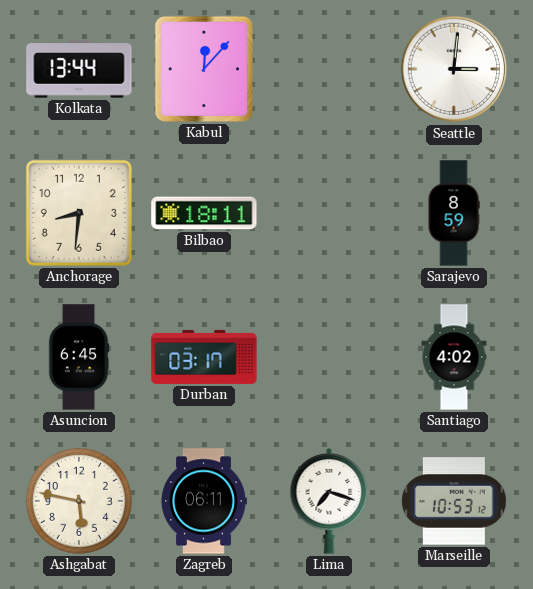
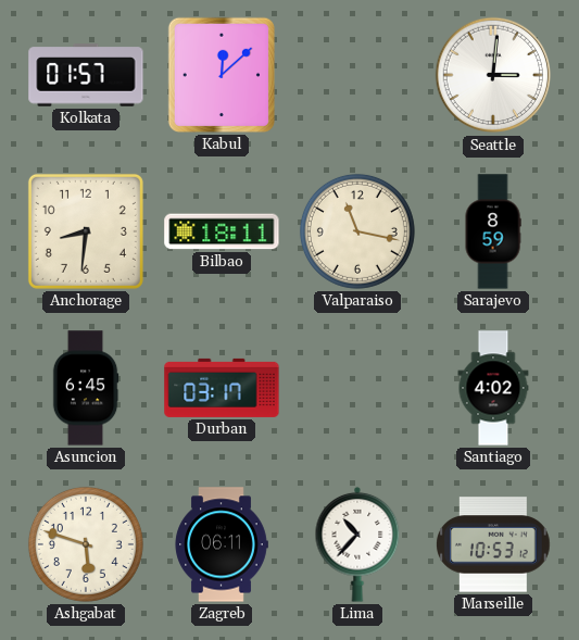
Kolkata: 13:44 -> 01:57 (86, 75)
Kabul: 12:07 -> 12:08 (222, 75)
Valparaiso: none -> 11:17 (357, 231)
Ashgabat: 5:47 -> 5:48 (86, 544)
Lima: 7:18 -> 10:37 (357, 544)
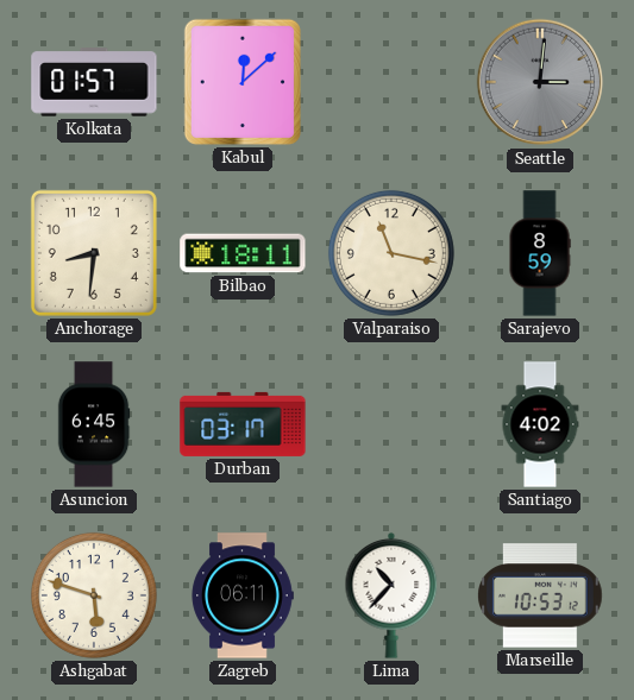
Seattle dial: white -> grey (540, 82)
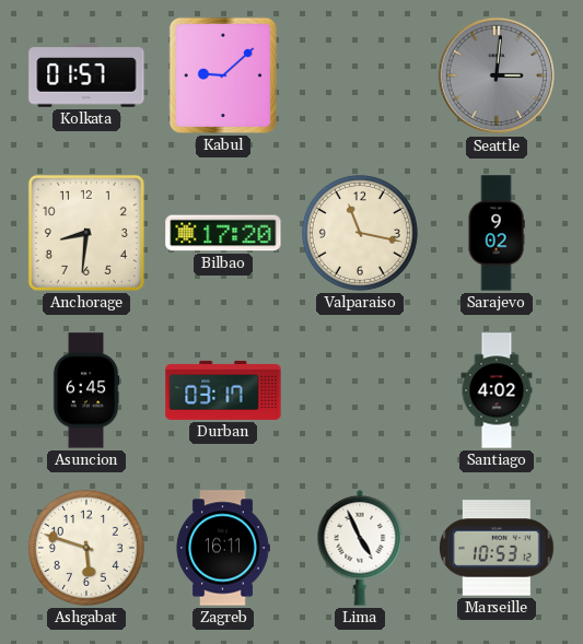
Kabul: 12:08 -> 9:08 (223, 75)
Bilbao: 18:11 -> 17:20 (223, 233)
Sarajevo: 8:59 -> 9:02 (497, 233)
Zagreb: 06:11 -> 16:11 (223, 548)
Lima: 10:37 -> 4:56 (360, 548)
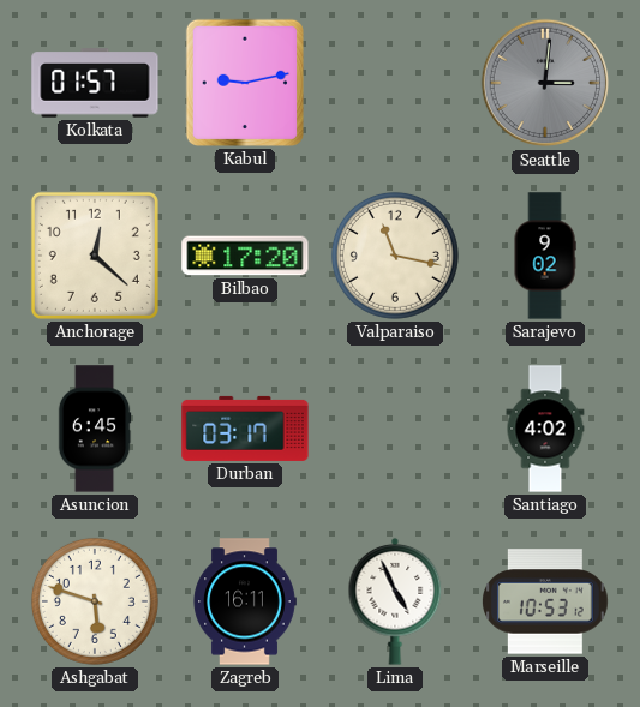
Kabul: 9:08 -> 9:13 (245, 83)
Anchorage: 8:31 -> 12:22 (95, 256)
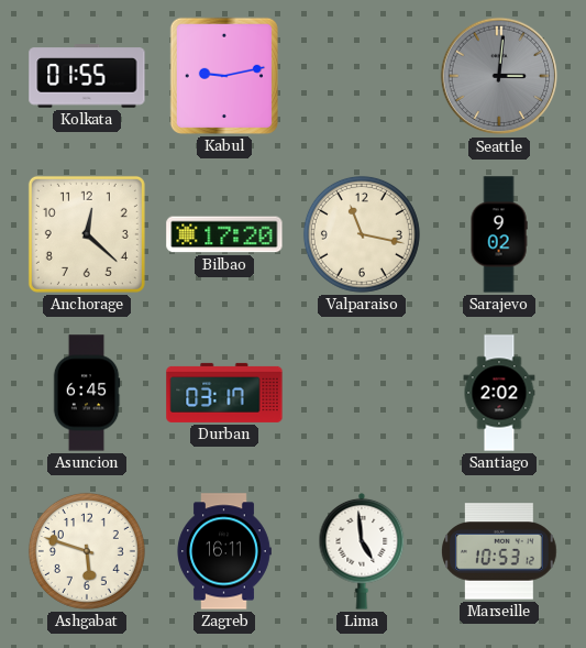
Kolkata: 01:57 -> 01:55 (87, 76)
Santiago: 4:02 -> 2:02 (499, 393)
Lima: 4:56 -> 4:59 (362, 551)
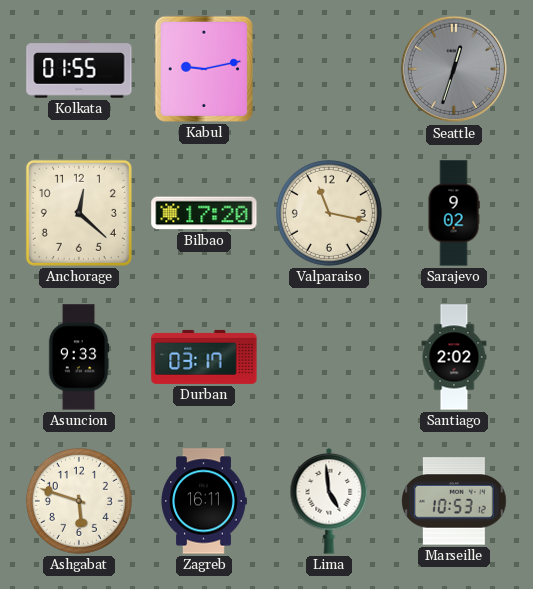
Seattle: 3:01 -> 12:33 (454, 69)
Asuncion: 6:45 -> 9:33 (79, 357)
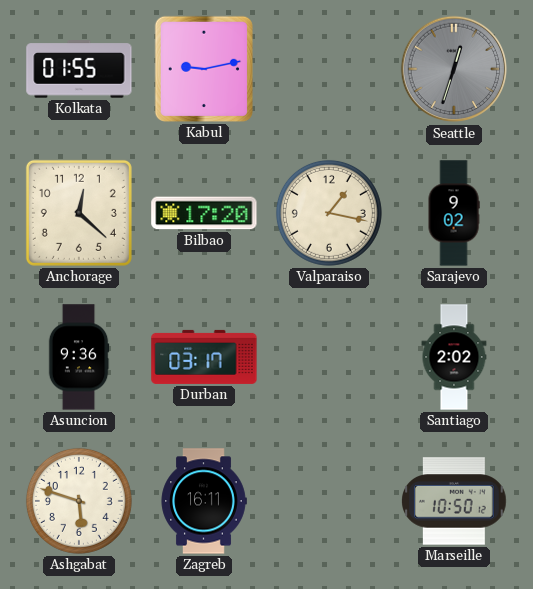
Valparaiso: 11:17 -> 1:17 (329, 213)
Asuncion: 9:33 -> 9:36 (79, 357)
Lima: 4:59 -> none (329, 501)
Marseille: 10:53 -> 10:50 (455, 501)
